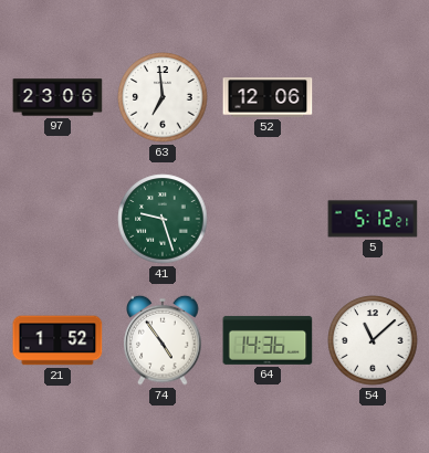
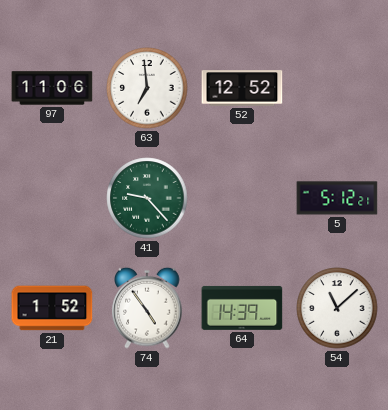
97: 23:06 -> 11:06 (52, 88)
52: 12:06 -> 12:52 (242, 88)
41: 9:27 -> 9:23 (147, 198)
64: 14:36 -> 14:39 (242, 308)
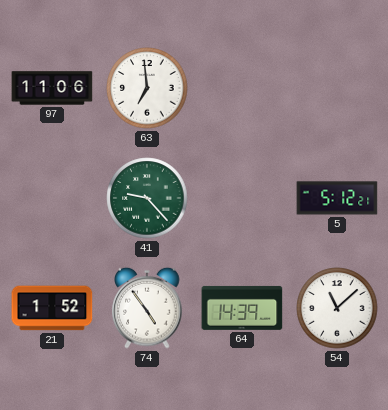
52: 12:52 -> none (242, 88)
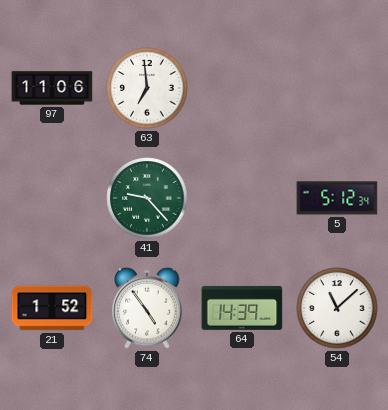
5: 5:12:21 -> 5:12:34 (337, 198)
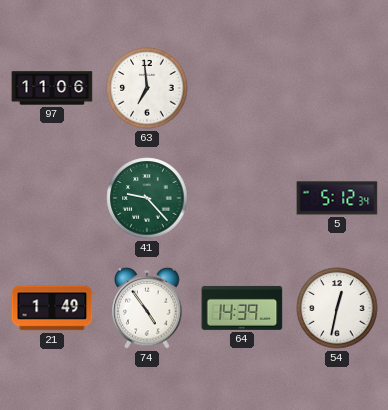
21: 1:52 -> 1:49 (52, 308)
54: 11:08 -> 12:32 (337, 308)
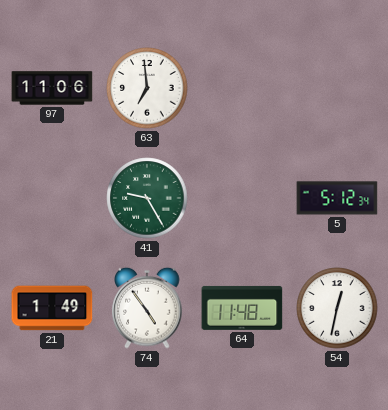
41: 9:23 -> 9:25 (147, 198)
64: 14:39 -> 11:48 (242, 308)
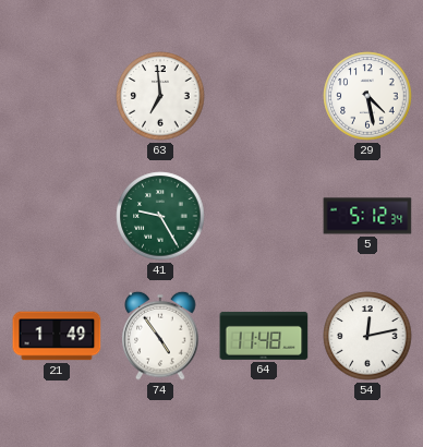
97: 11:06 -> none (52, 88)
29: none -> 4:28 (367, 96)
54: 12:32 -> 12:13 (367, 336)
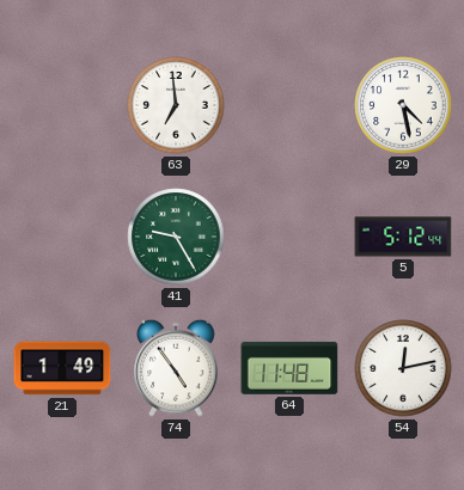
5: 5:12:34 -> 5:12:44 (403, 237)
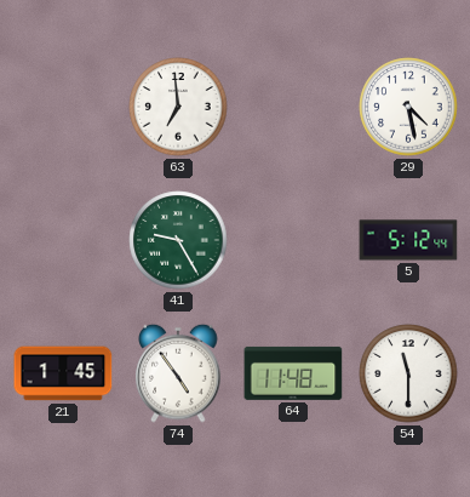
21: 1:49 -> 1:45 (63, 373)
54: 12:13 -> 11:30 (408, 373)
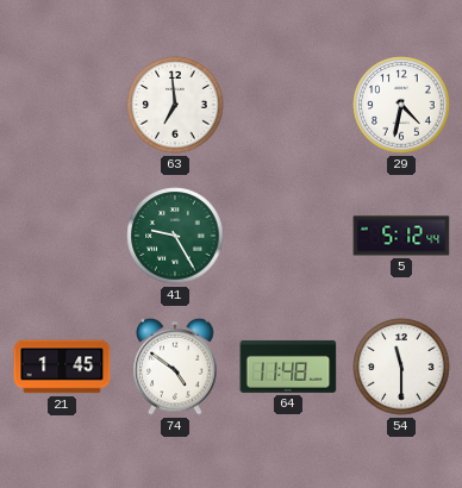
29: 4:28 -> 4:32 (401, 105)
74: 4:54 -> 4:51 (175, 367)
